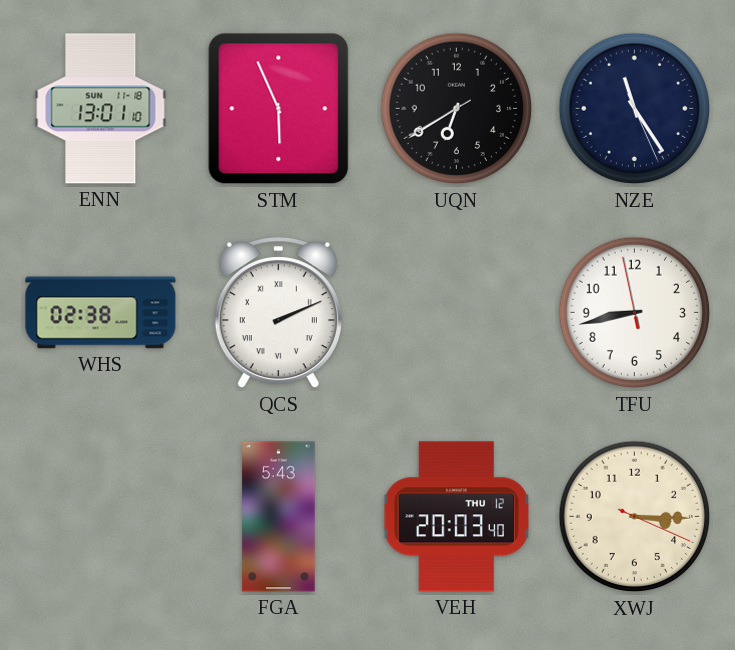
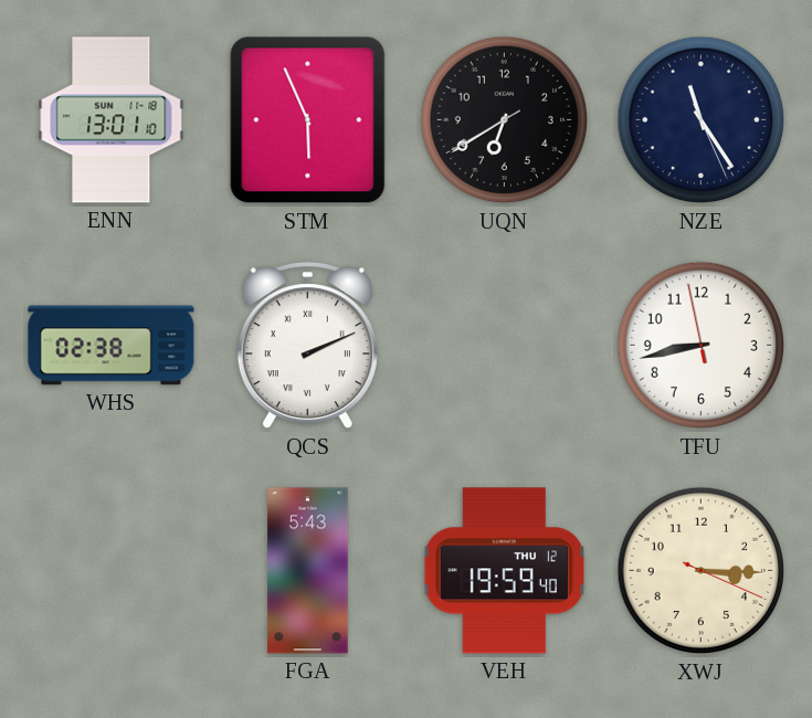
VEH: 20:03 -> 19:59 (504, 571)
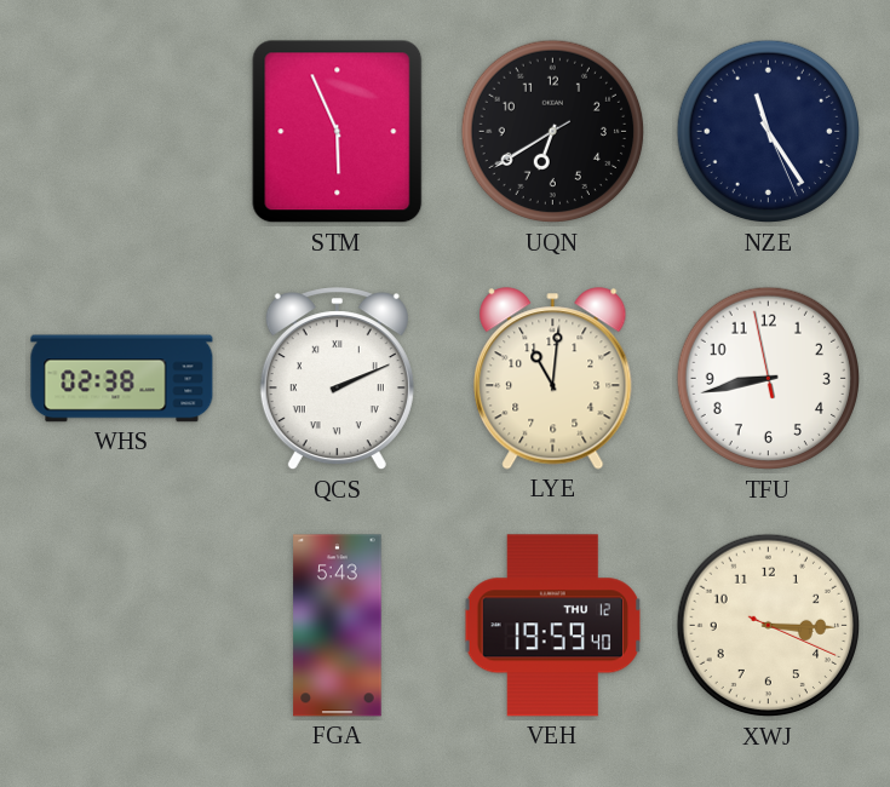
ENN: 13:01 -> none (112, 120)
LYE: none -> 11:01 (553, 379)
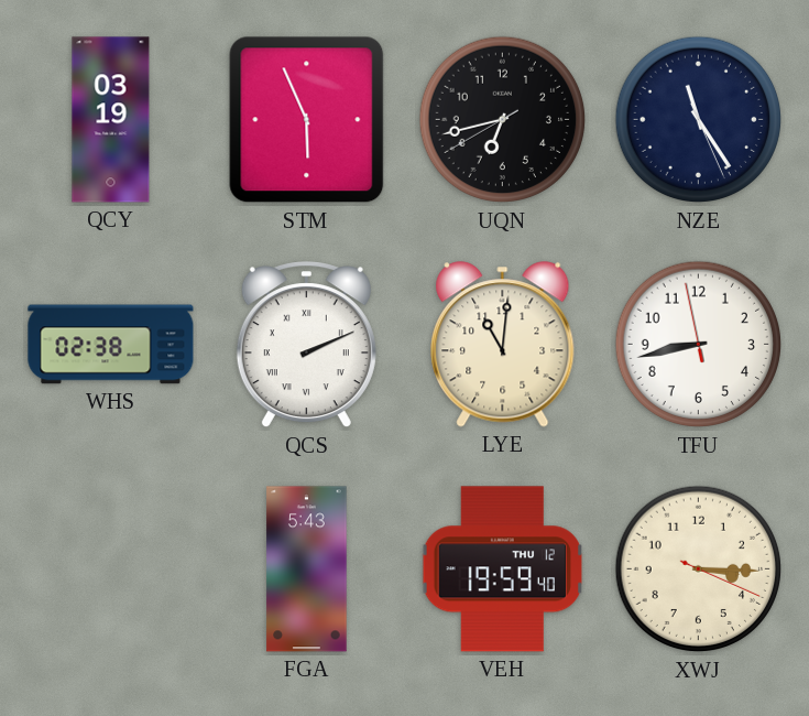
QCY: none -> 03:19 (111, 120)
UQN: 6:39 -> 6:42 (503, 120)
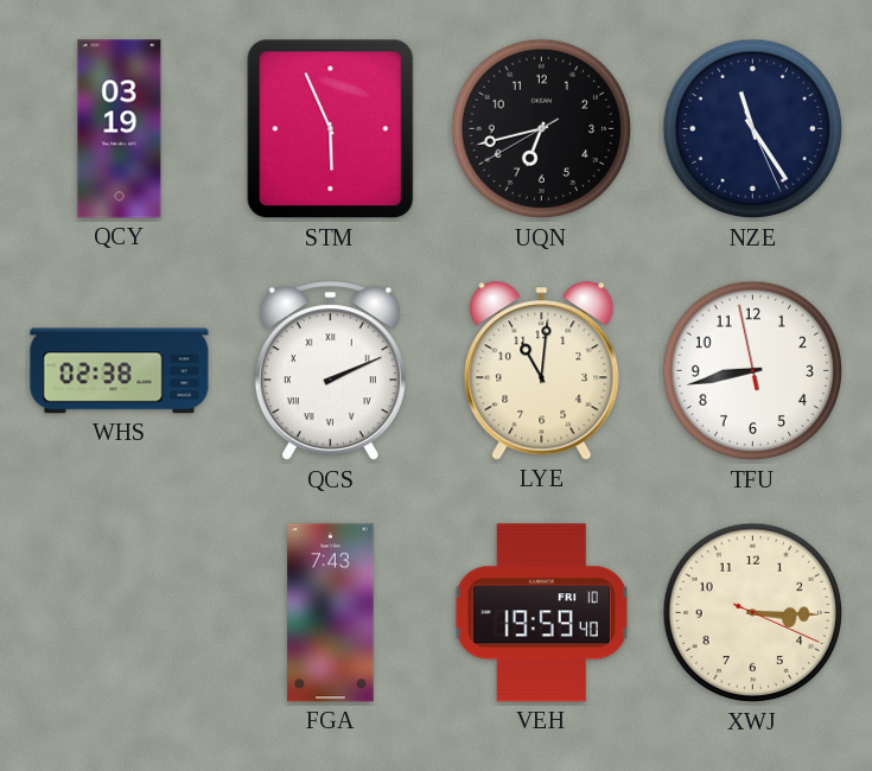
FGA: 5:43 -> 7:43 (331, 613)
VEH date: THU 12 -> FRI 10 (541, 613)
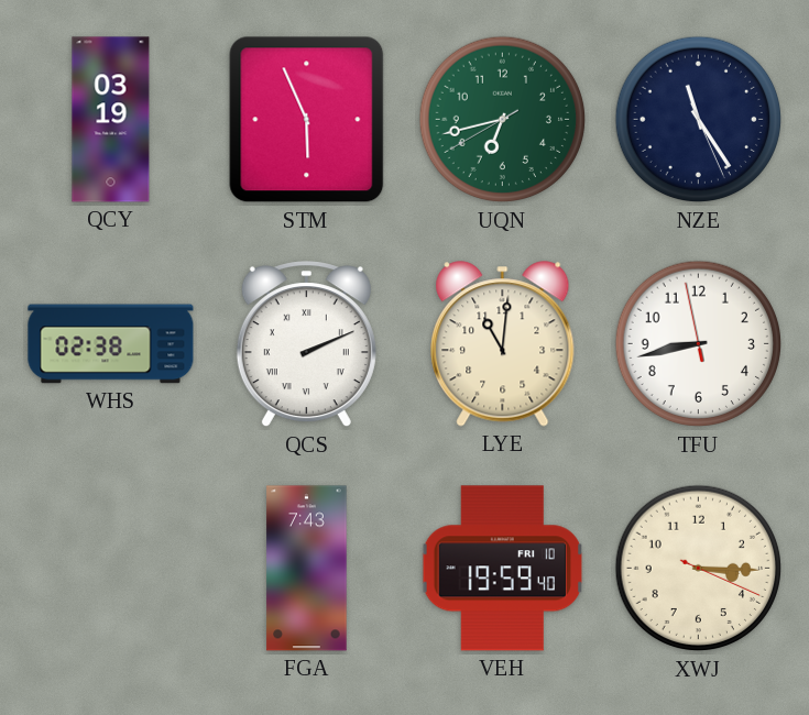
UQN dial: black -> green (503, 120)
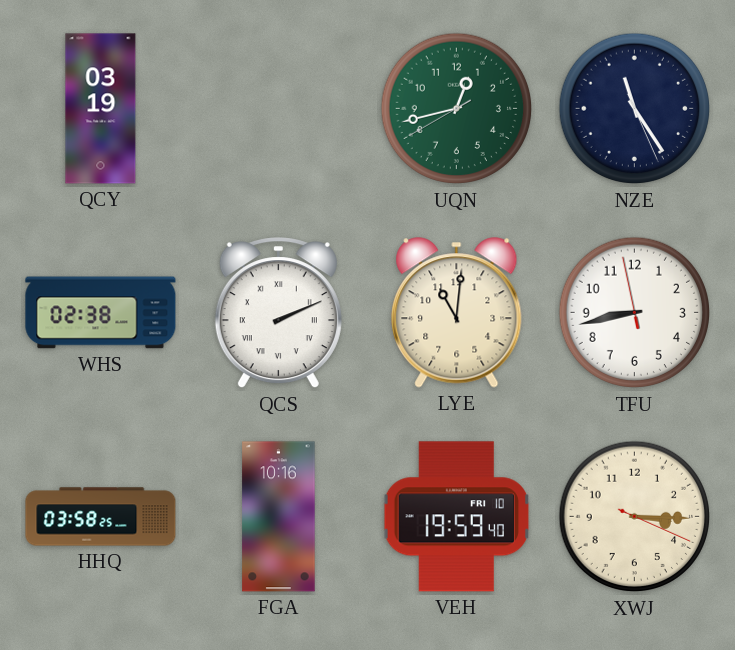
STM: 5:56 -> none (307, 120)
UQN: 6:42 -> 12:42 (457, 109)
HHQ: none -> 03:58 (101, 517)
FGA: 7:43 -> 10:16 (279, 517)
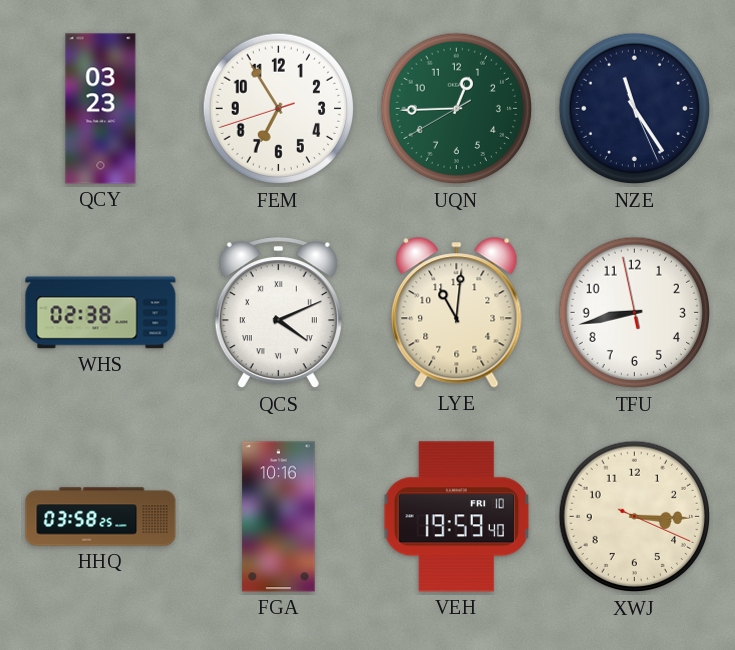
QCY: 03:19 -> 03:23 (101, 109)
FEM: none -> 6:54 (279, 109)
UQN: 12:42 -> 12:44 (457, 109)
QCS: 2:11 -> 4:11 (278, 313)
